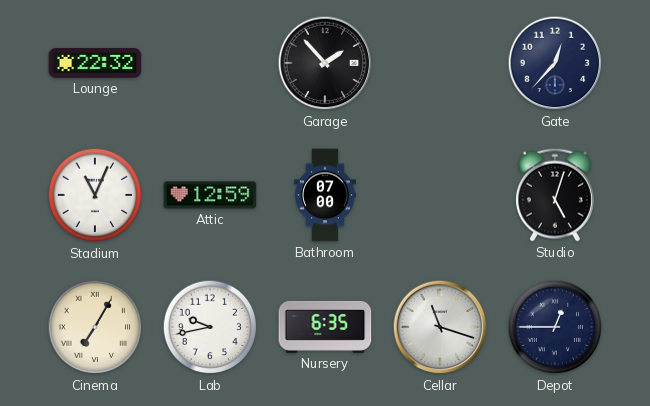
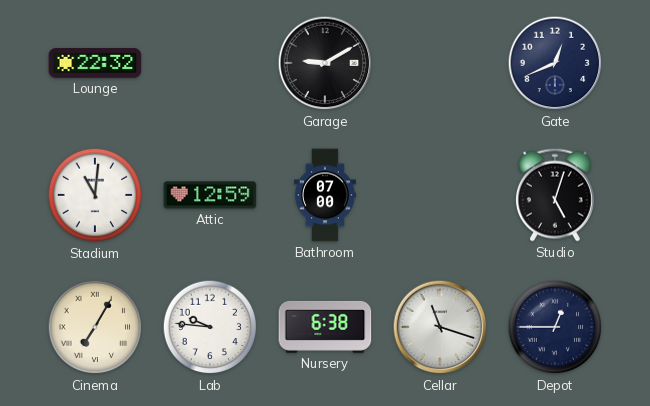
Garage: 1:53 -> 9:10 (325, 63)
Gate: 12:37 -> 12:41 (555, 63)
Stadium: 11:04 -> 11:01 (95, 195)
Lab: 9:43 -> 9:46 (210, 327)
Nursery: 6:35 -> 6:38 (325, 327)
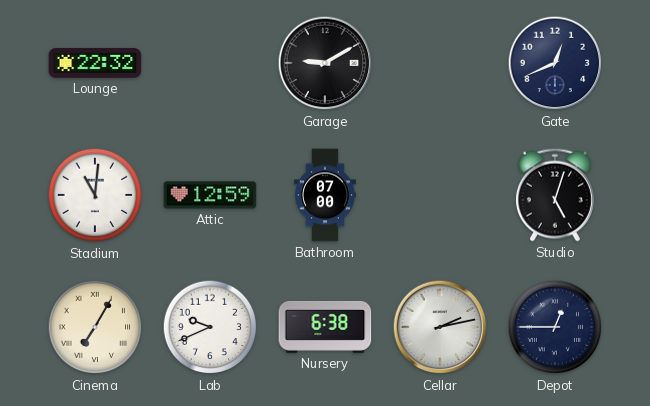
Lab: 9:46 -> 9:41 (210, 327)
Cellar: 11:18 -> 2:13 (440, 327)
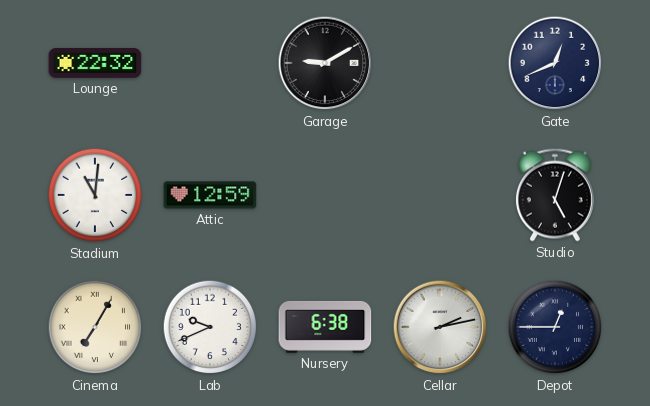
Bathroom: 07:00 -> none (325, 195)
